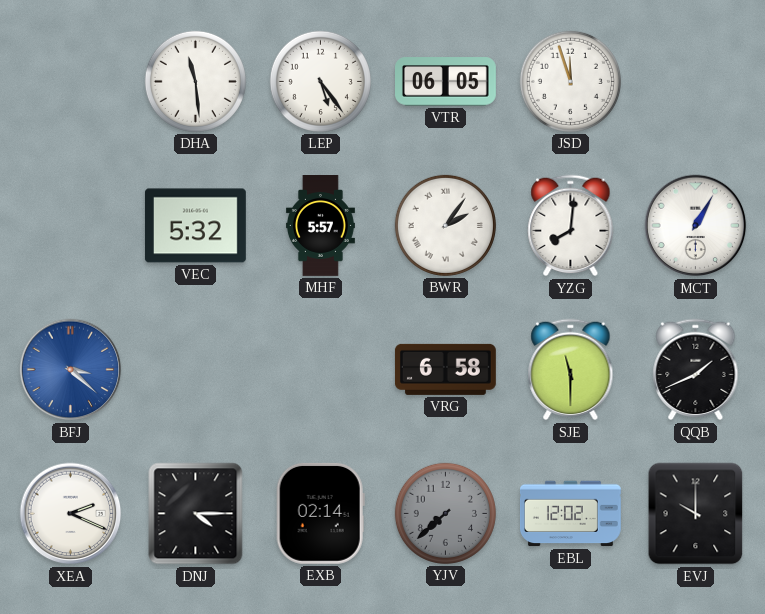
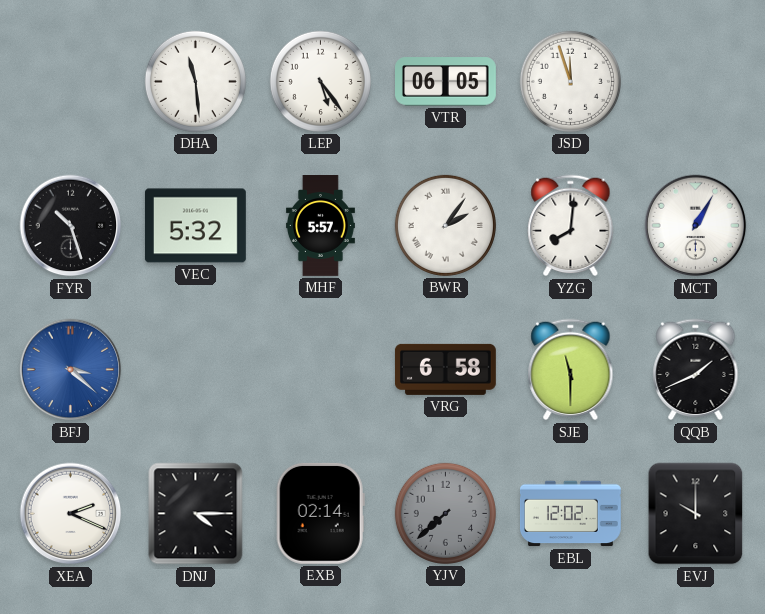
FYR: none -> 10:27 (71, 226)
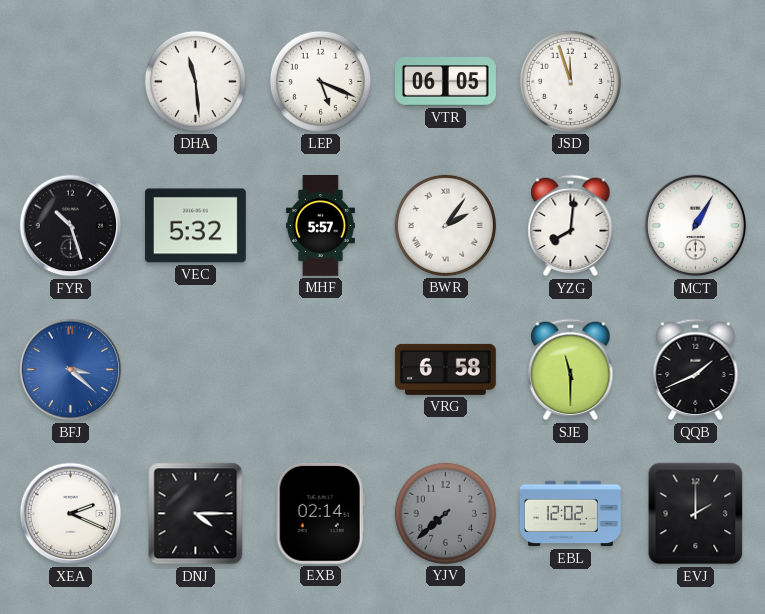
LEP: 5:24 -> 5:19 (320, 81)
EVJ: 10:00 -> 2:00 (696, 514)
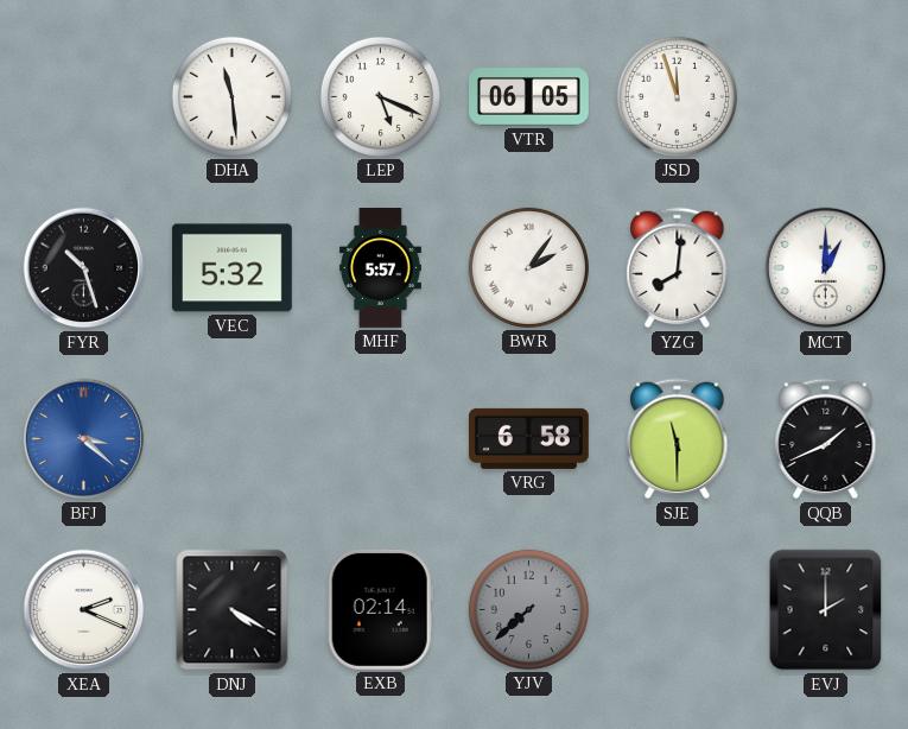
MCT: 1:05 -> 1:00 (826, 268)
DNJ: 4:15 -> 4:20 (233, 610)
EBL: 12:02 -> none (571, 514)
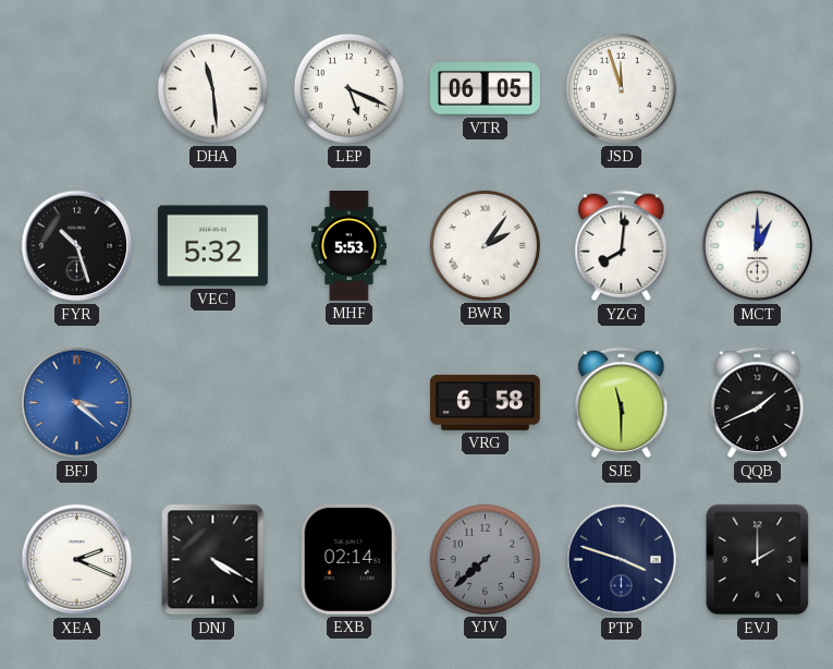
MHF: 5:57 -> 5:53 (348, 246)
PTP: none -> 3:48 (622, 560)
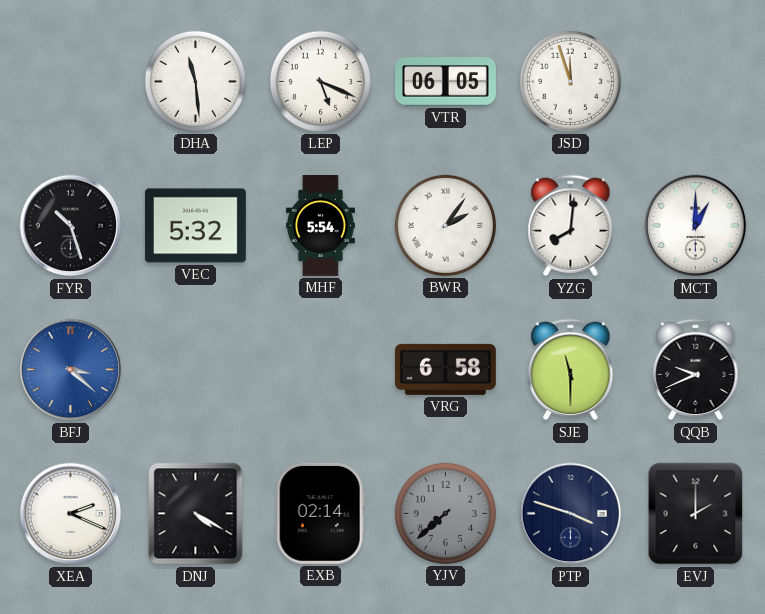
MHF: 5:53 -> 5:54 (320, 226)
QQB: 1:41 -> 9:41 (696, 370)
